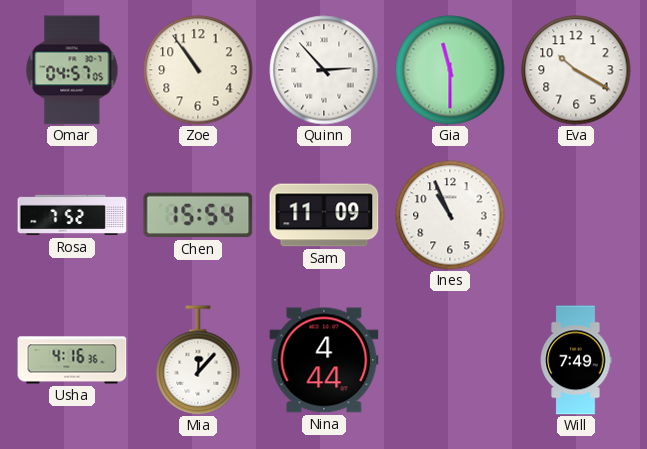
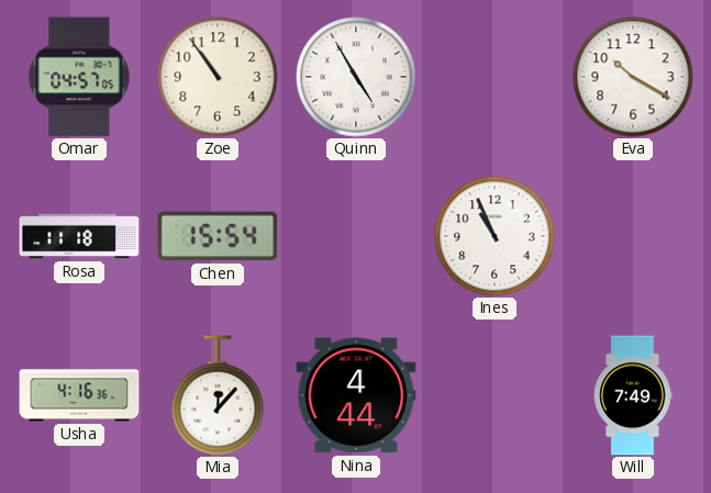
Quinn: 2:53 -> 4:55 (356, 77)
Gia: 11:30 -> none (450, 70)
Rosa: 7:52 -> 11:18 (79, 236)
Sam: 11:09 -> none (324, 215)
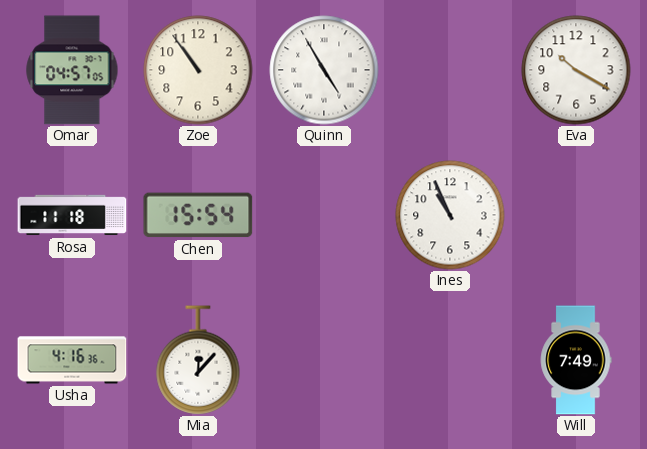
Nina: 4:44 -> none (356, 395)
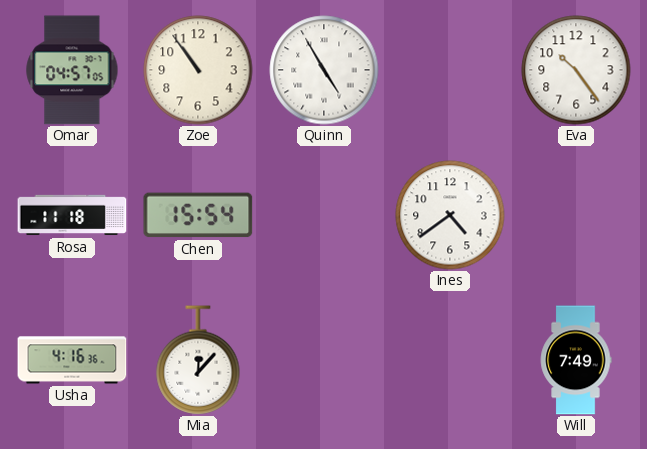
Eva: 10:20 -> 10:24 (576, 70)
Ines: 10:56 -> 4:39 (450, 215)
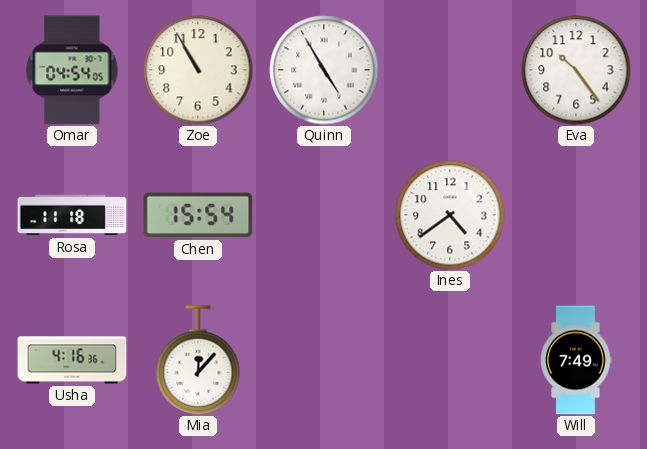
Omar: 04:57 -> 04:54 (72, 70)
Zoe: 10:54 -> 10:55 (198, 70)
